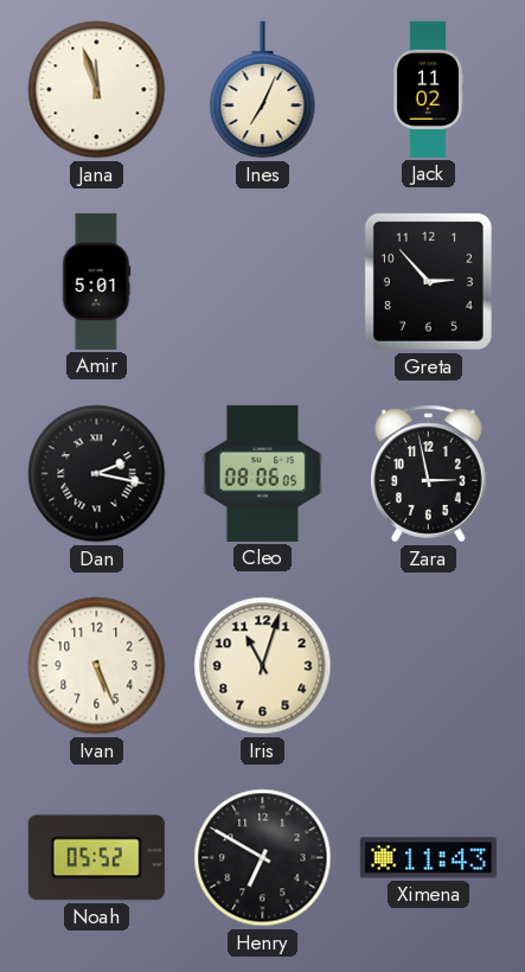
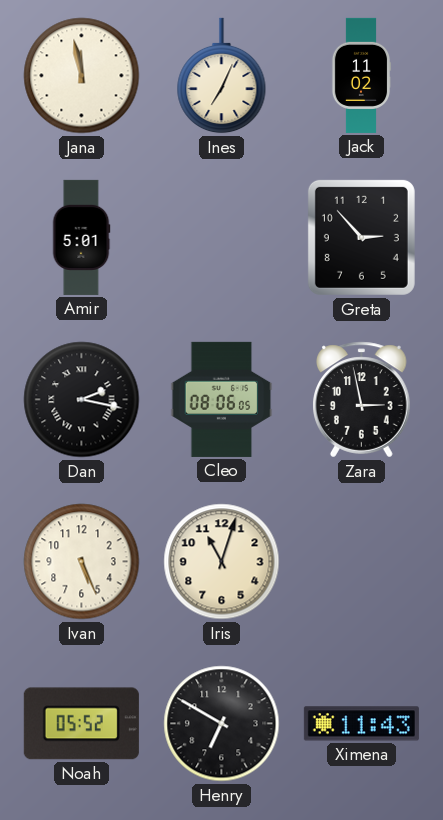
Jana: 11:57 -> 11:58 (82, 76)
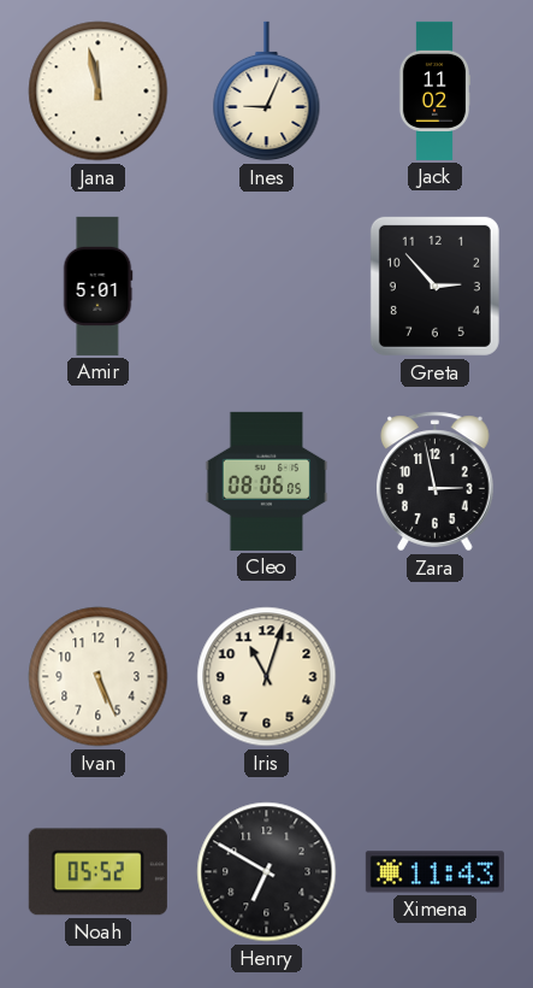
Ines: 7:04 -> 9:04 (267, 92)
Dan: 2:17 -> none (82, 400)
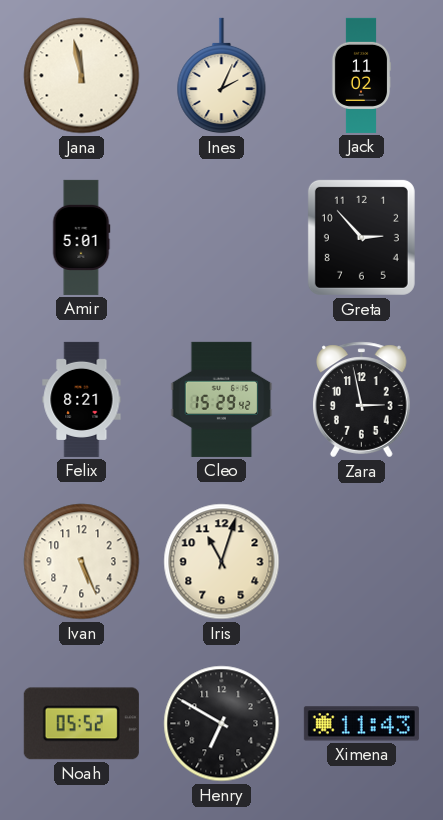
Ines: 9:04 -> 2:04 (222, 76)
Felix: none -> 8:21 (82, 399)
Cleo: 08:06 -> 15:29 (222, 399)
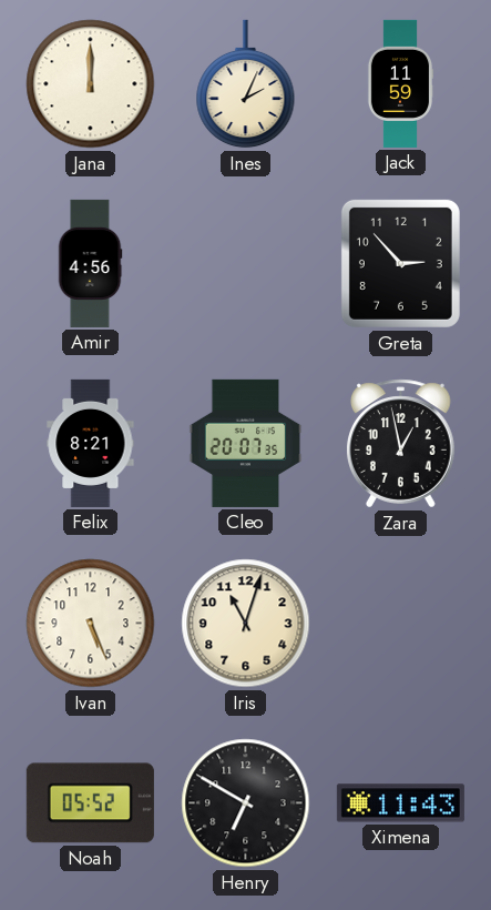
Jana: 11:58 -> 12:00 (91, 84)
Jack: 11:02 -> 11:59 (400, 83)
Amir: 5:01 -> 4:56 (90, 263)
Cleo: 15:29 -> 20:07 (246, 443)
Zara: 2:58 -> 12:58 (401, 444)
